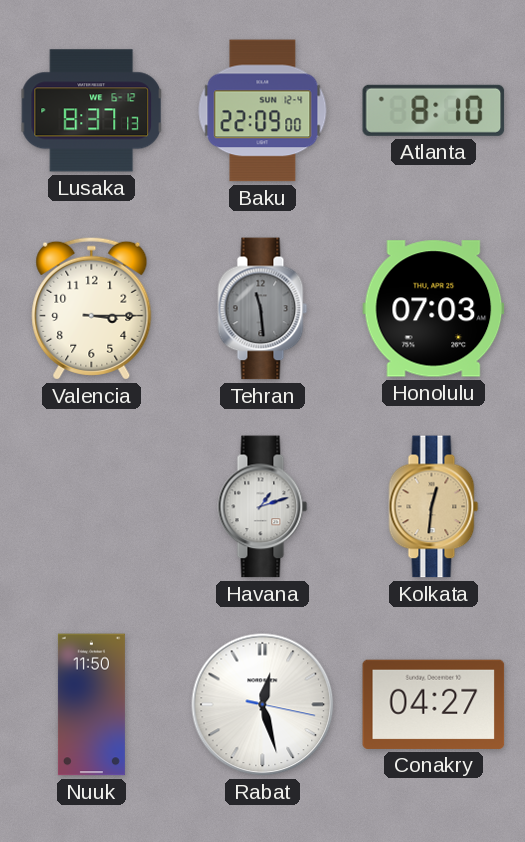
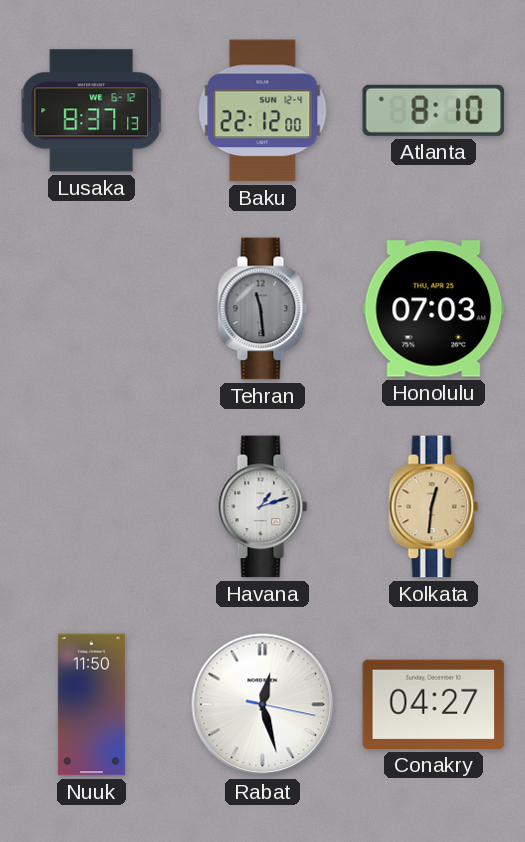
Baku: 22:09 -> 22:12 (263, 111)
Valencia: 3:15 -> none (92, 308)
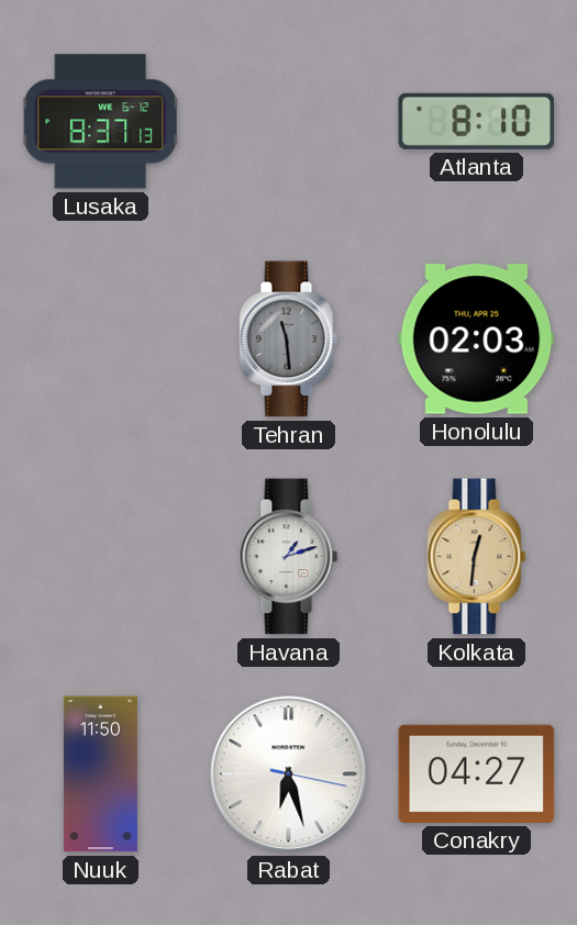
Baku: 22:12 -> none (263, 111)
Honolulu: 07:03 -> 02:03 (477, 339)
Rabat: 12:27 -> 6:27 (289, 774)
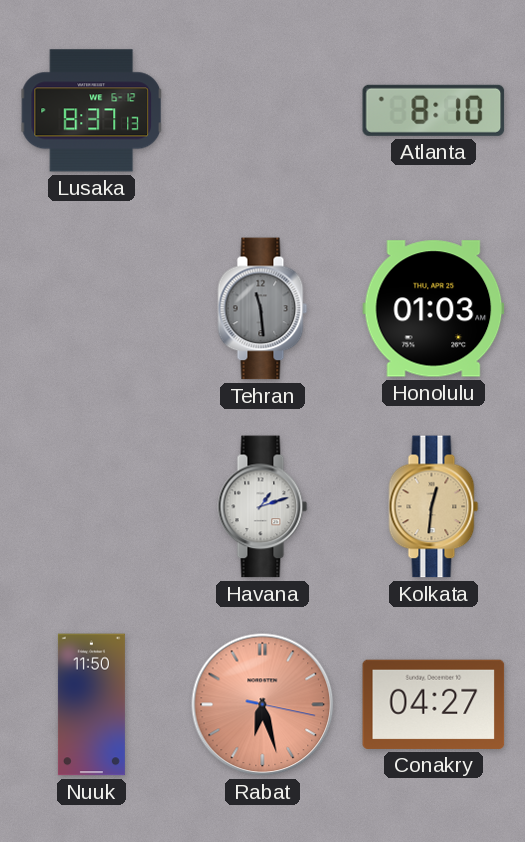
Honolulu: 02:03 -> 01:03 (434, 309)
Rabat dial: white -> salmon (263, 705)
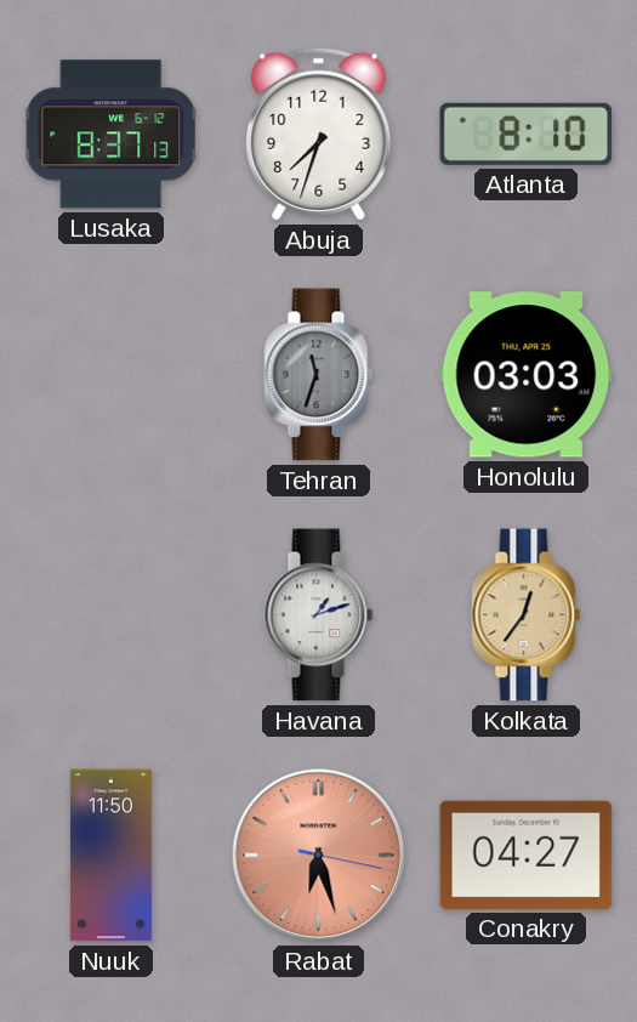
Abuja: none -> 7:33 (319, 134)
Tehran: 11:29 -> 11:33 (319, 375)
Honolulu: 01:03 -> 03:03 (527, 375)
Kolkata: 12:31 -> 12:36 (527, 615)
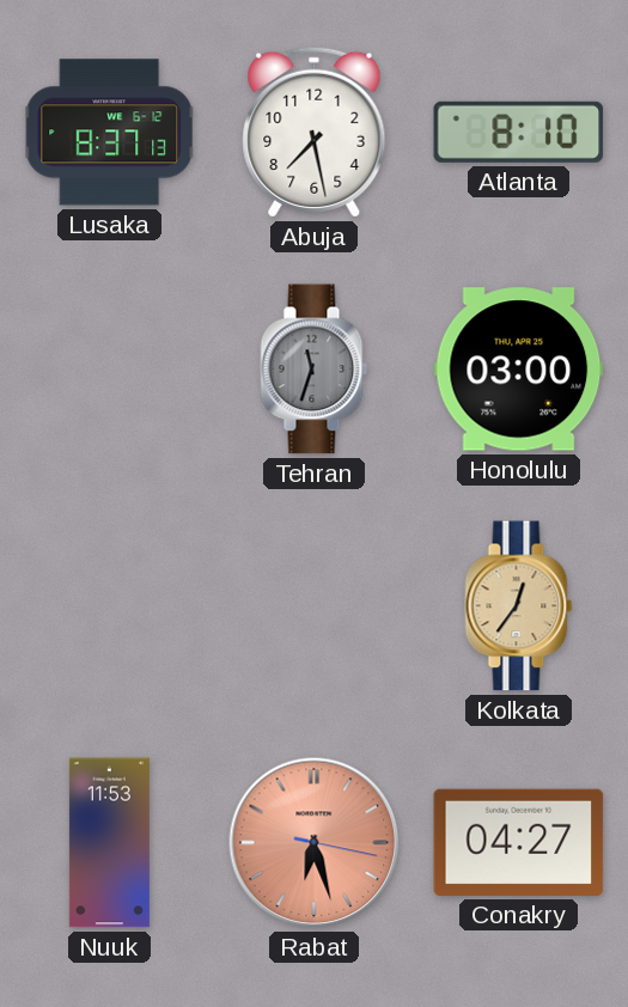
Abuja: 7:33 -> 7:28 (315, 132)
Honolulu: 03:03 -> 03:00 (519, 370)
Havana: 1:12 -> none (319, 615)
Nuuk: 11:50 -> 11:53 (109, 843)
